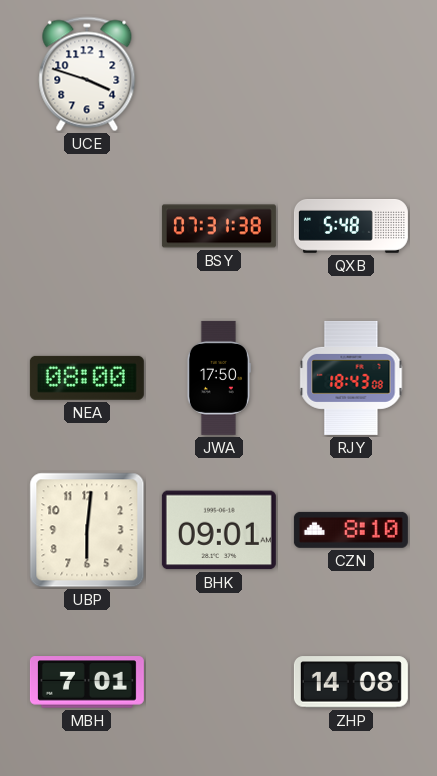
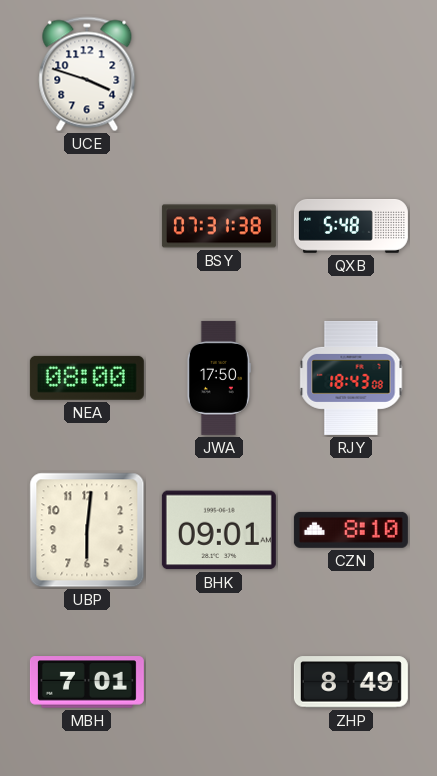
ZHP: 14:08 -> 8:49 (351, 682)
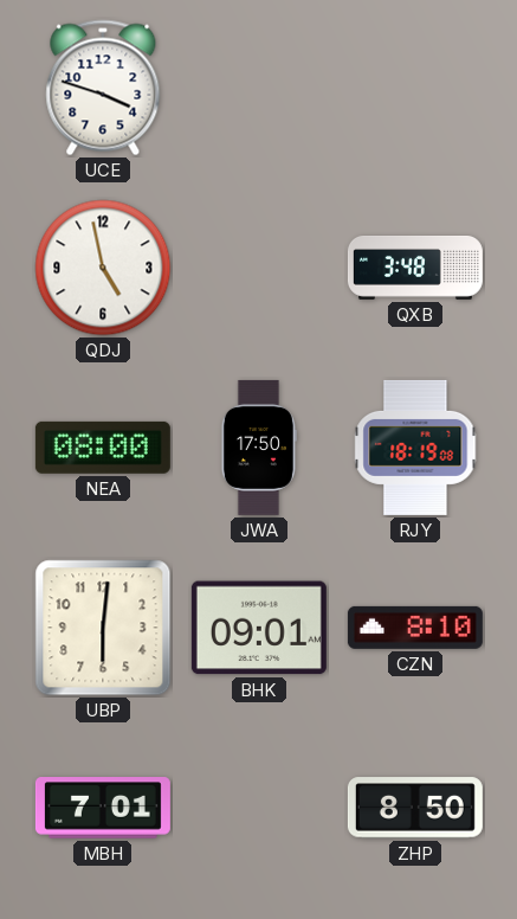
QDJ: none -> 4:58 (103, 268)
BSY: 07:31 -> none (219, 226)
QXB: 5:48 -> 3:48 (415, 269)
RJY: 18:43 -> 18:19 (415, 448)
ZHP: 8:49 -> 8:50 (415, 808)
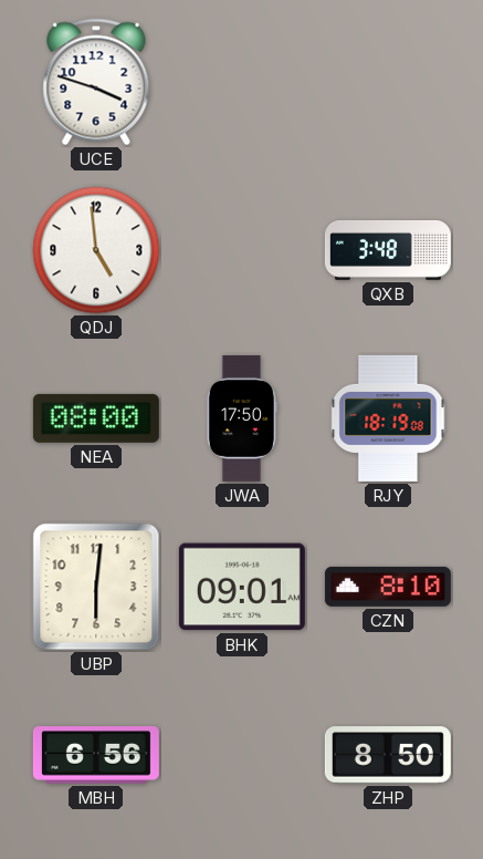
QDJ: 4:58 -> 4:59 (96, 250)
MBH: 7:01 -> 6:56 (96, 755)
